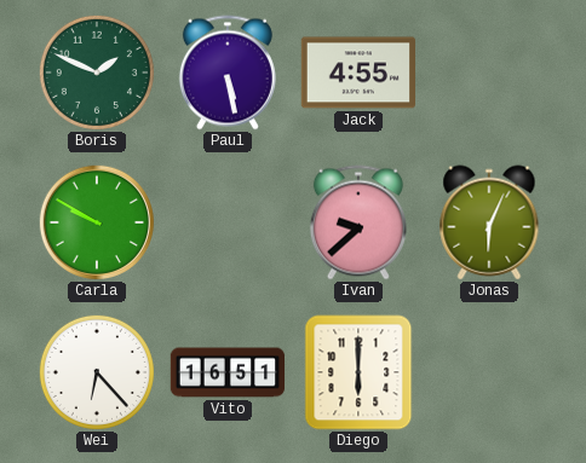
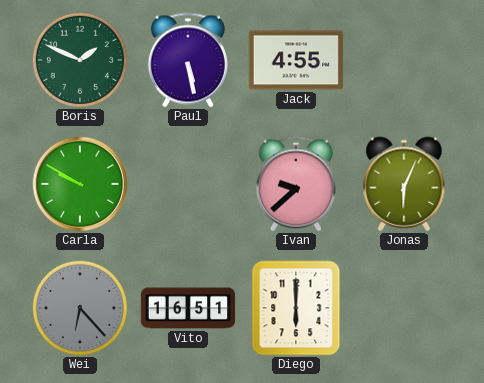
Wei dial: white -> grey (80, 308)
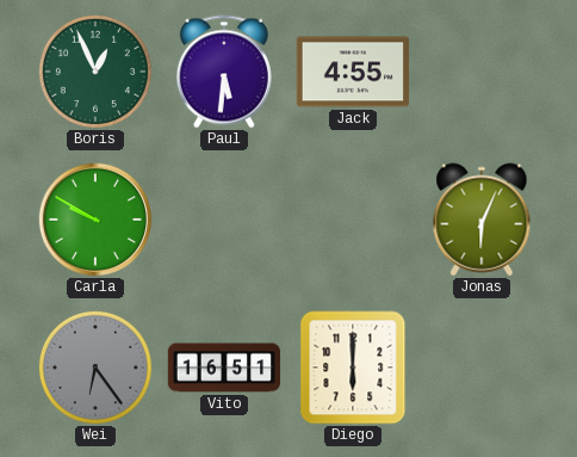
Boris: 1:49 -> 12:56 (95, 72)
Paul: 5:28 -> 5:31 (224, 72)
Ivan: 9:38 -> none (296, 184)
Wei: 6:23 -> 6:24 (95, 368)
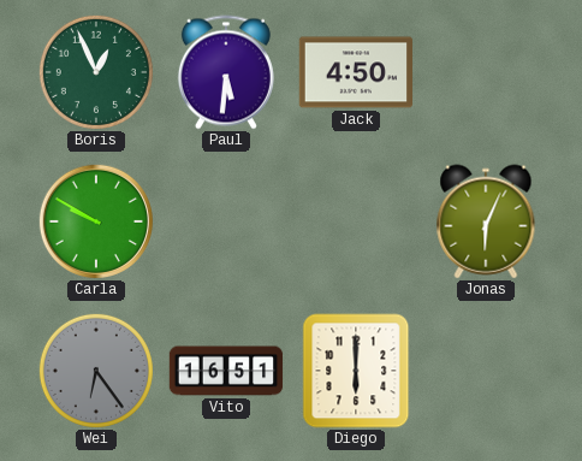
Jack: 4:55 -> 4:50 (355, 72)
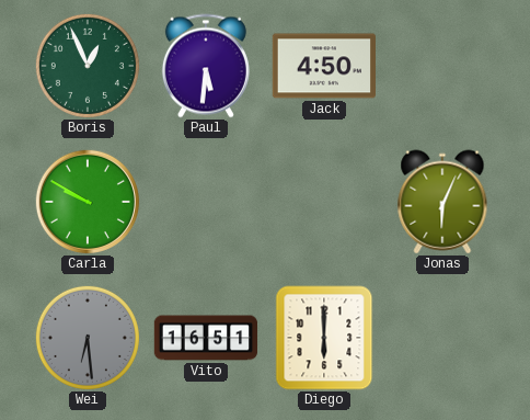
Wei: 6:24 -> 6:29 (88, 338)
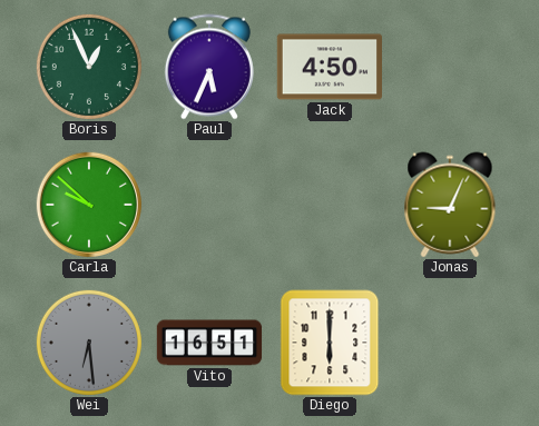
Paul: 5:31 -> 5:34 (209, 67)
Carla: 9:50 -> 9:52 (88, 204)
Jonas: 6:04 -> 9:04 (450, 205)
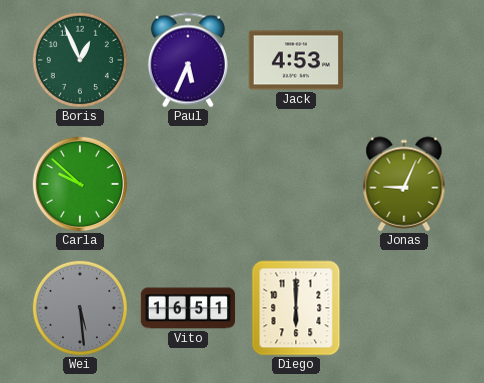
Jack: 4:50 -> 4:53 (295, 60)
Wei: 6:29 -> 5:29 (80, 308)
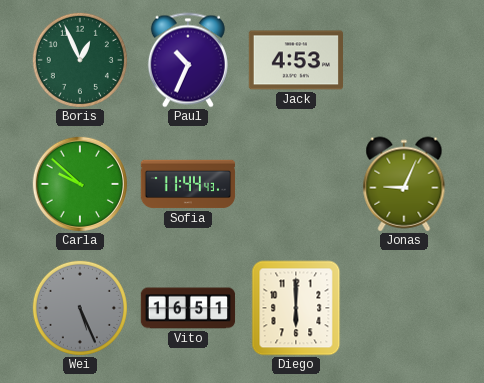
Paul: 5:34 -> 10:34 (188, 60)
Sofia: none -> 11:44 (188, 184)
Wei: 5:29 -> 5:26 (80, 308)
